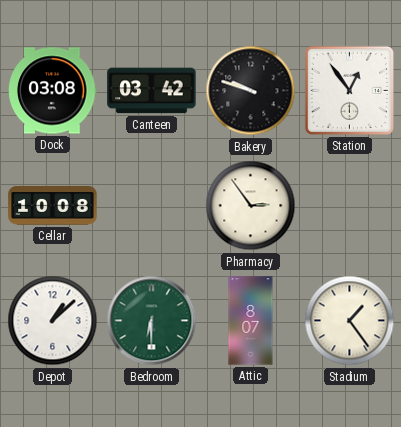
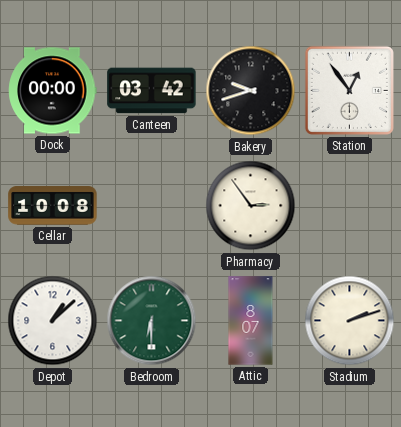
Dock: 03:08 -> 00:00 (53, 91)
Bakery: 9:48 -> 9:42 (251, 91)
Stadium: 1:24 -> 2:12 (350, 321)
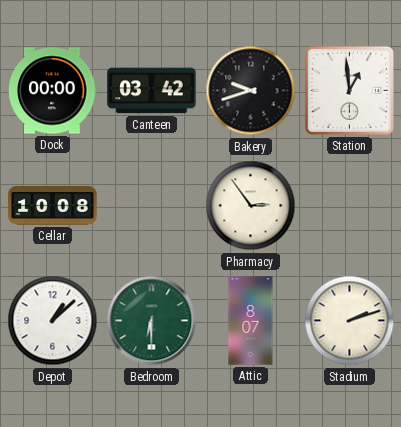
Station: 12:54 -> 12:59 (349, 90)
